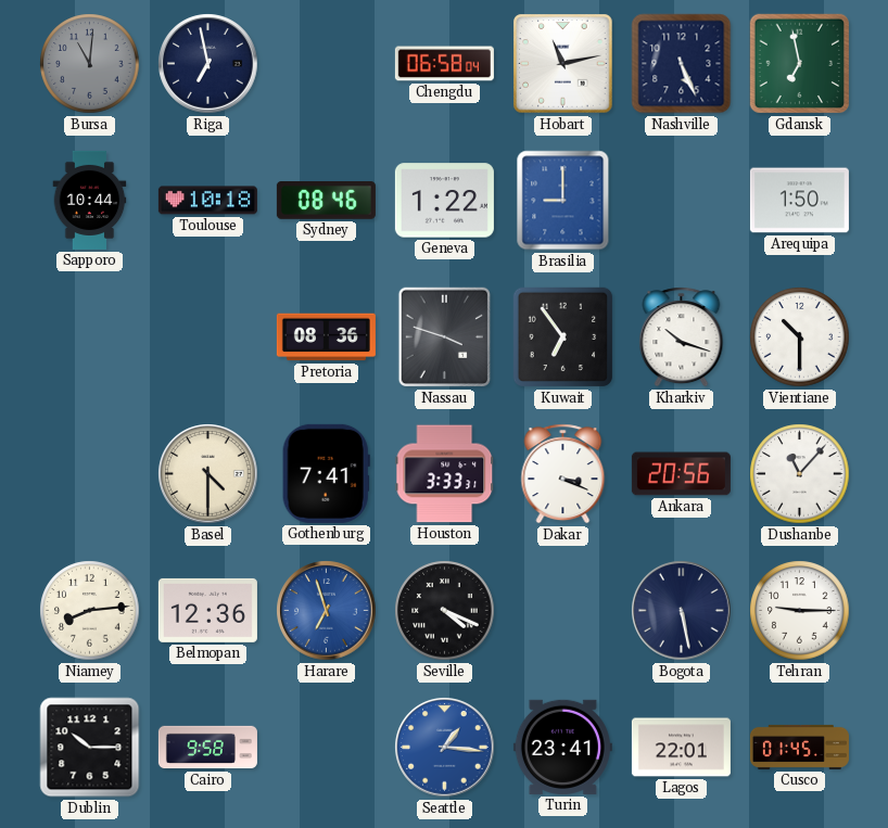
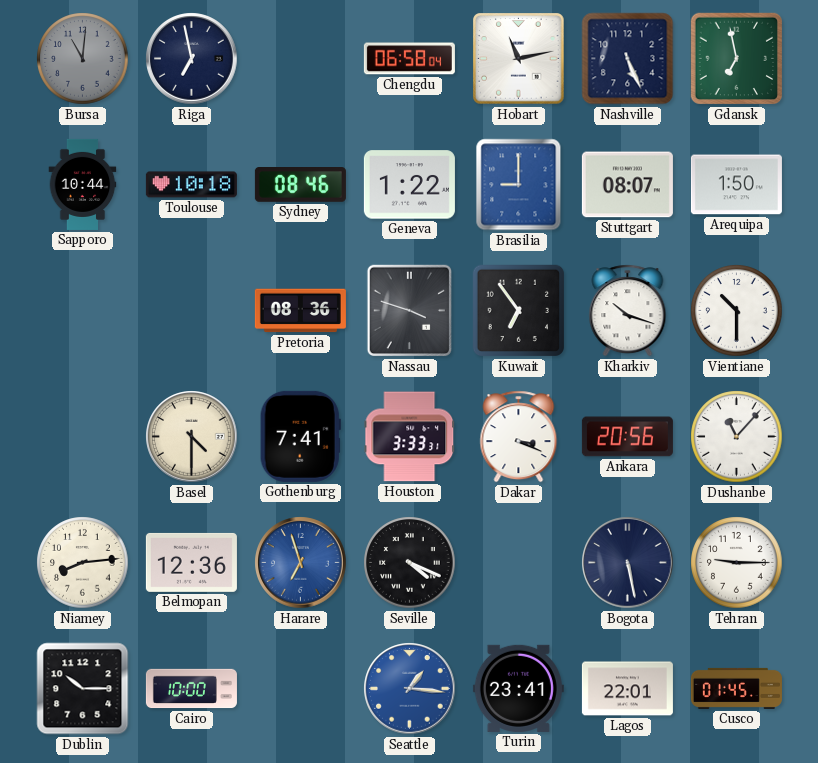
Stuttgart: none -> 08:07 (627, 185)
Cairo: 9:58 -> 10:00 (191, 689)
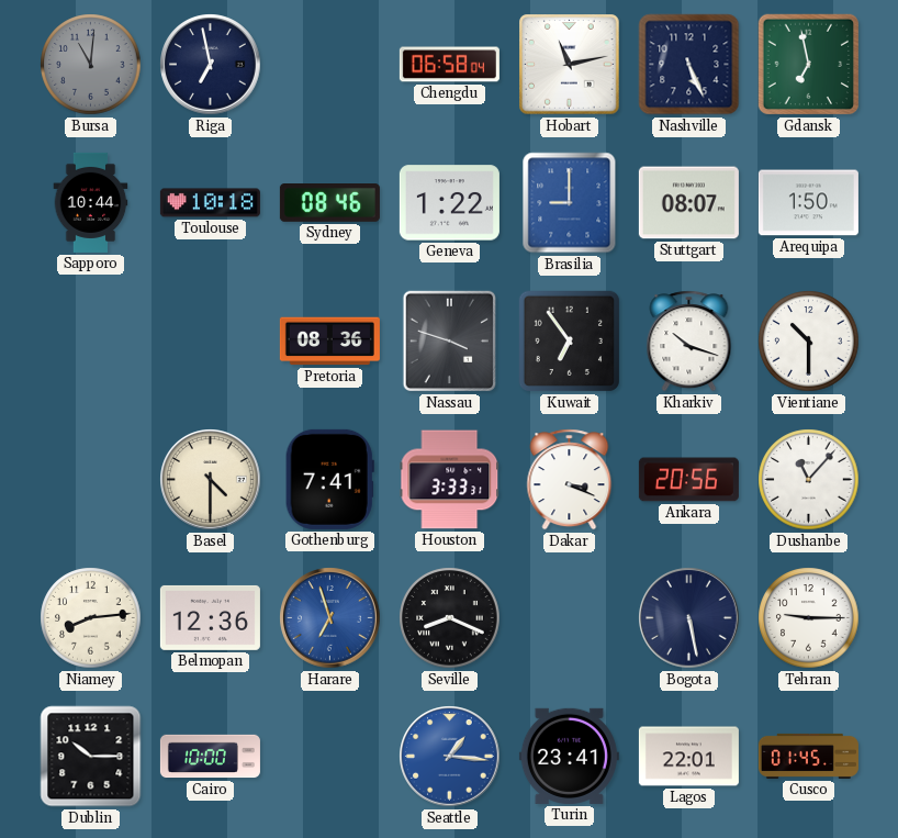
Seville: 4:19 -> 8:19 (450, 618)
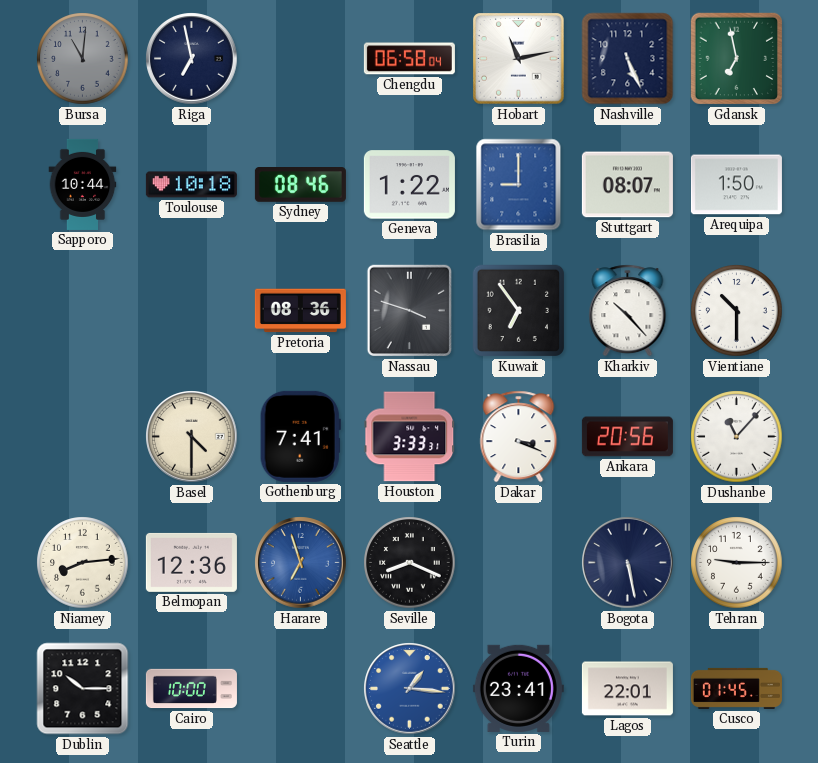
Kharkiv: 10:18 -> 10:23 (628, 311)
